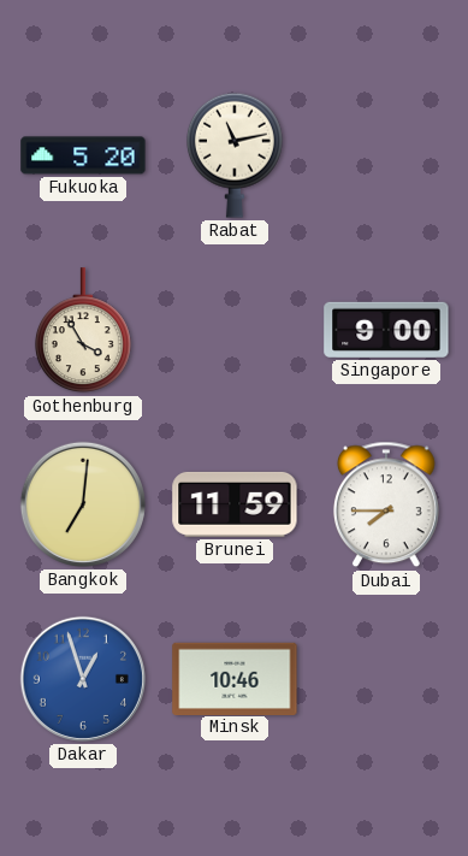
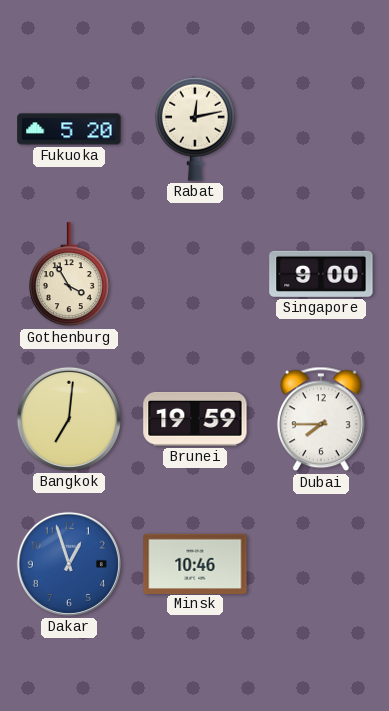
Rabat: 11:13 -> 12:13 (195, 129)
Brunei: 11:59 -> 19:59 (195, 419)
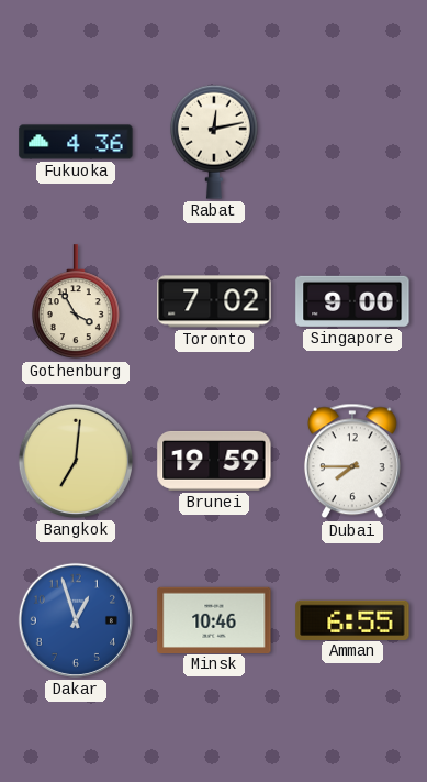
Fukuoka: 5:20 -> 4:36 (76, 142)
Toronto: none -> 7:02 (214, 301)
Amman: none -> 6:55 (352, 619)
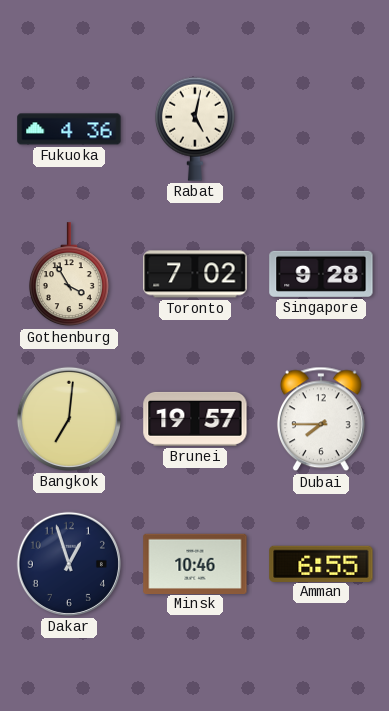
Rabat: 12:13 -> 5:02 (195, 129)
Singapore: 9:00 -> 9:28 (321, 274)
Brunei: 19:59 -> 19:57 (195, 419)
Dakar dial: blue -> navy (69, 564)
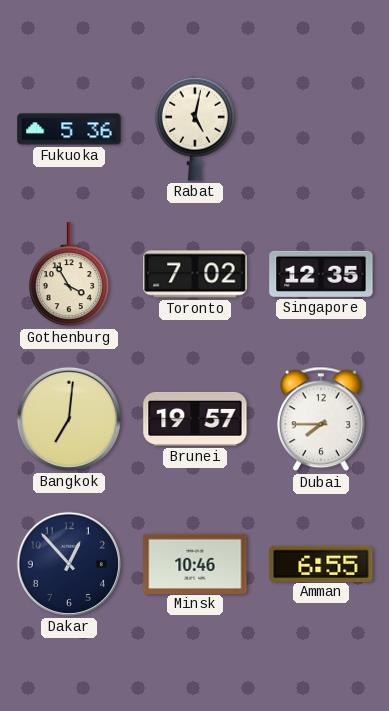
Fukuoka: 4:36 -> 5:36 (69, 129)
Singapore: 9:28 -> 12:35 (321, 274)
Dakar: 12:57 -> 12:53 (69, 564)
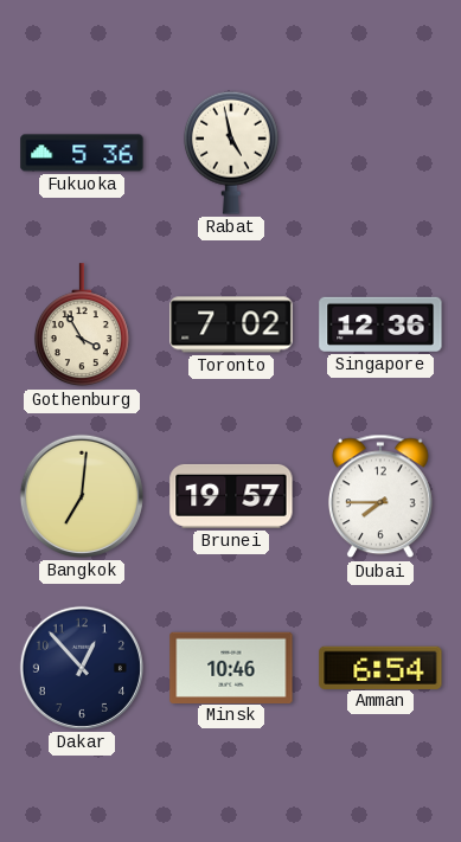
Rabat: 5:02 -> 4:58 (231, 153)
Singapore: 12:35 -> 12:36 (380, 324)
Amman: 6:55 -> 6:54 (380, 667)
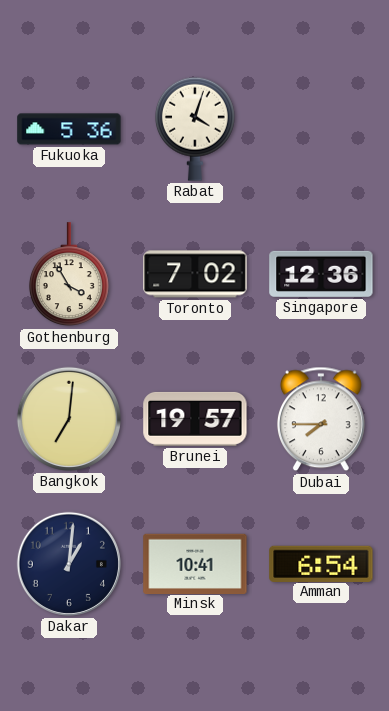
Rabat: 4:58 -> 4:03 (195, 129)
Dakar: 12:53 -> 1:01 (69, 564)
Minsk: 10:46 -> 10:41 (195, 563)
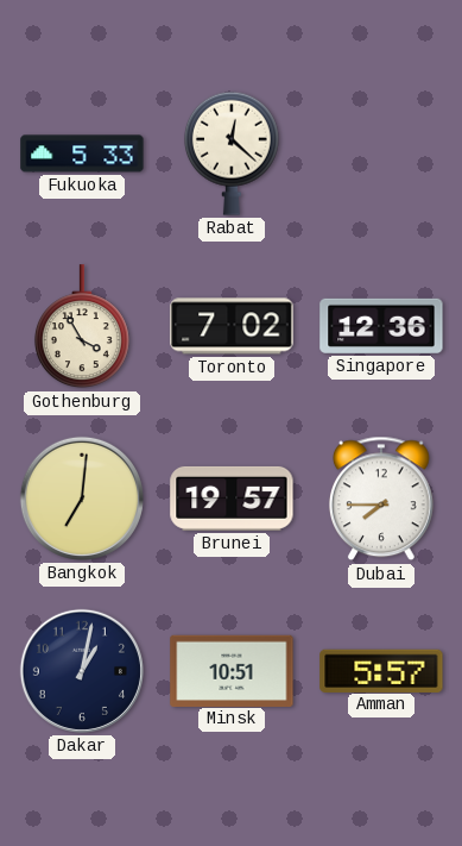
Fukuoka: 5:36 -> 5:33 (82, 153)
Rabat: 4:03 -> 12:22 (232, 153)
Dakar: 1:01 -> 1:02 (82, 671)
Minsk: 10:41 -> 10:51 (232, 670)
Amman: 6:54 -> 5:57 (381, 670)
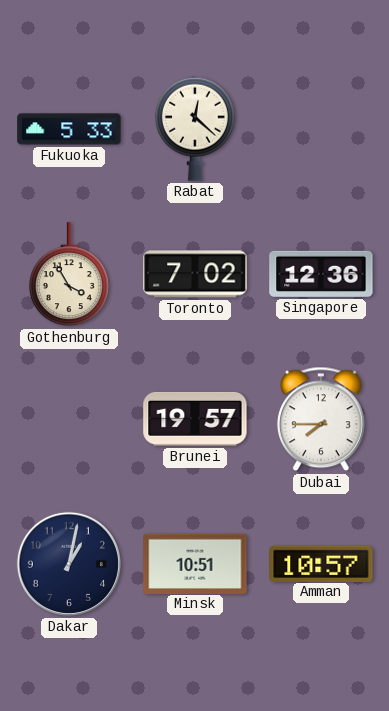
Bangkok: 7:01 -> none (82, 499)
Amman: 5:57 -> 10:57 (321, 563)
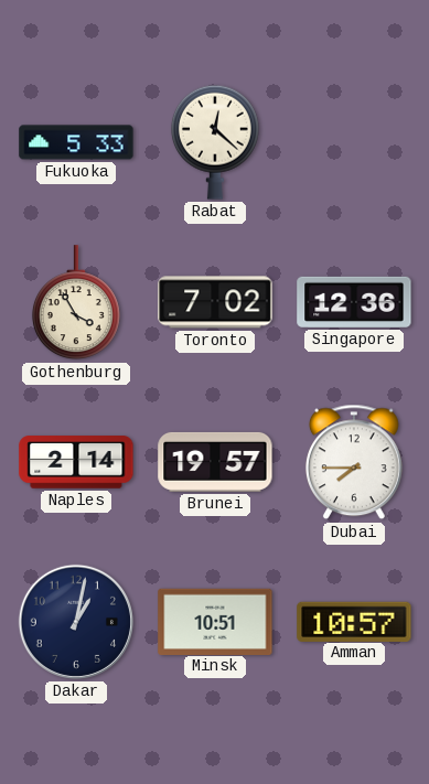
Naples: none -> 2:14 (76, 462)
